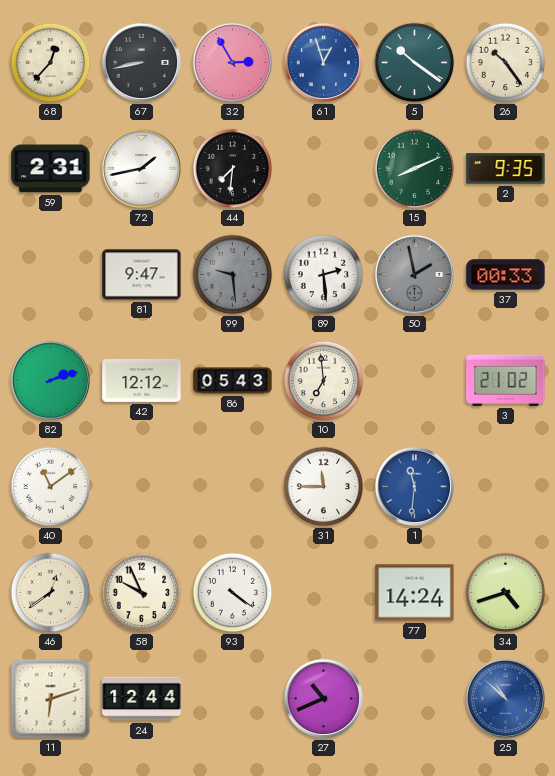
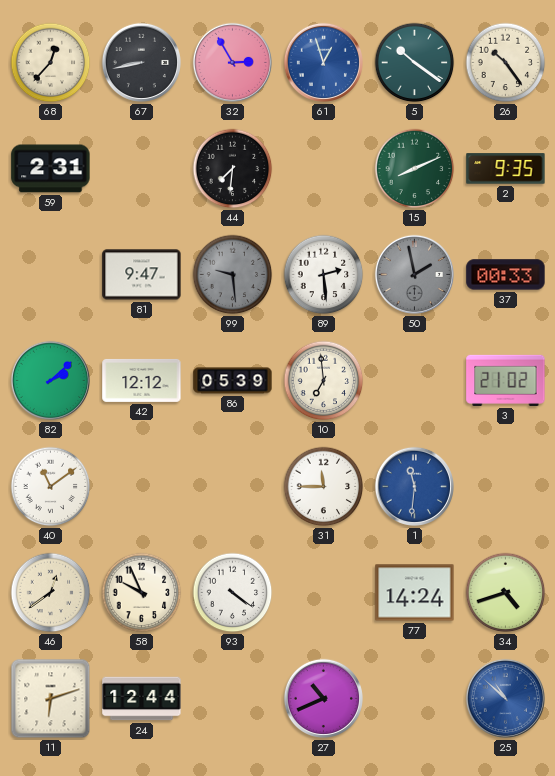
72: 1:43 -> none (141, 168)
82: 2:12 -> 2:08 (50, 380)
86: 05:43 -> 05:39 (233, 381)
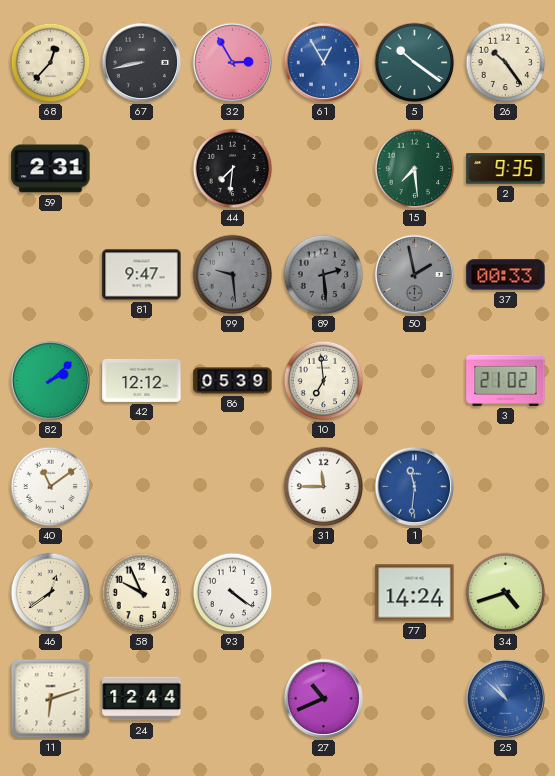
61: 12:57 -> 12:55 (323, 62)
15: 8:11 -> 7:29 (415, 169)
89 dial: white -> grey (324, 275)
